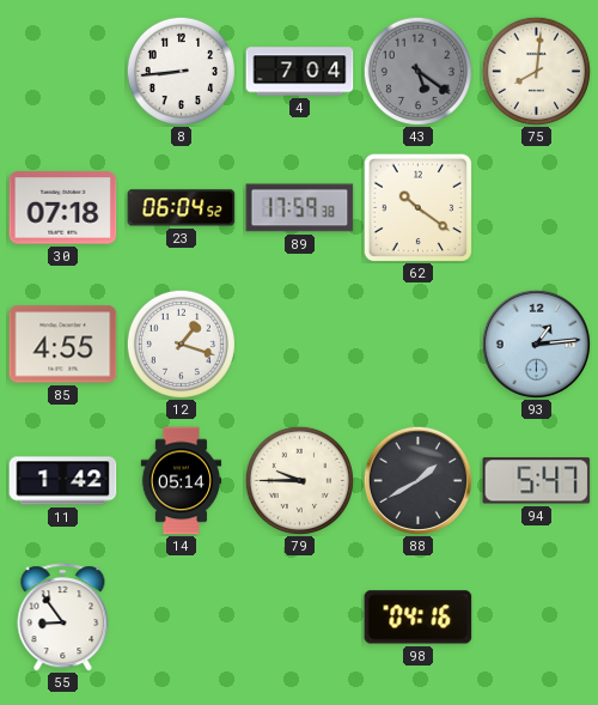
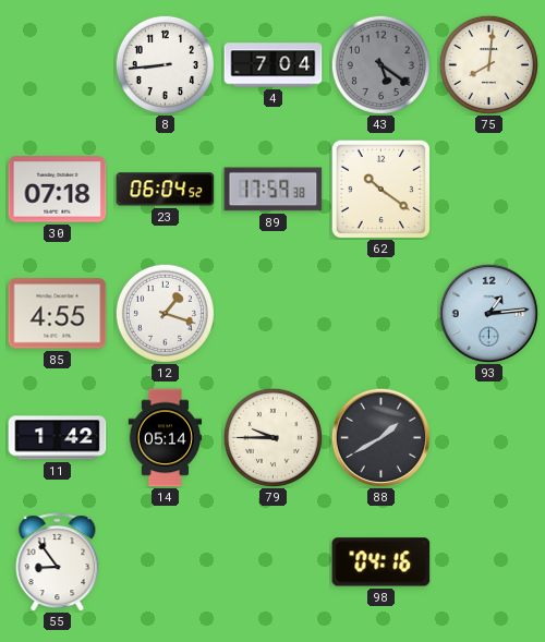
94: 5:47 -> none (537, 481)
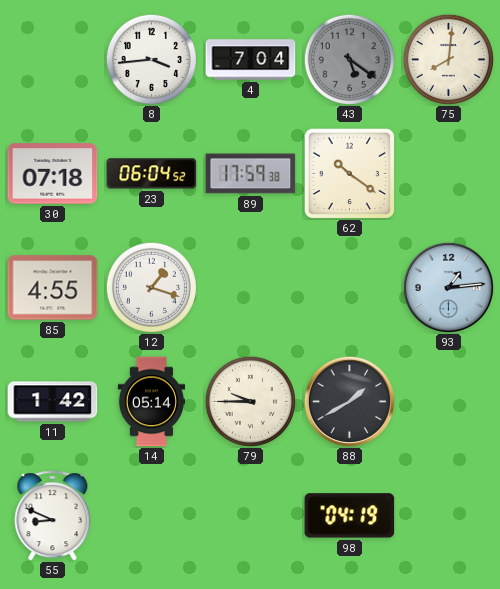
8: 8:44 -> 3:44 (151, 59)
55: 8:54 -> 8:49 (53, 516)
98: 04:16 -> 04:19 (350, 516)
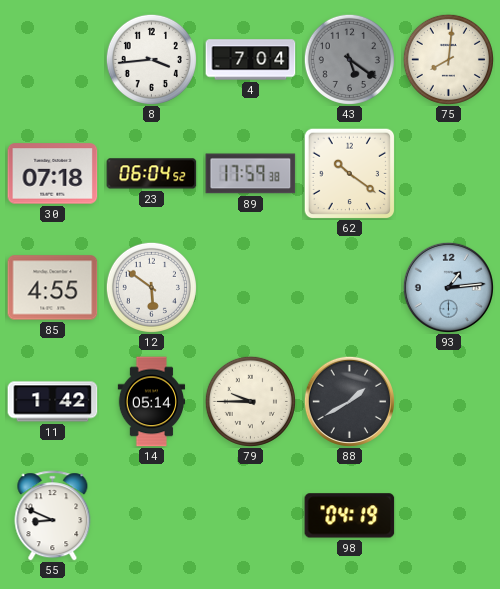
12: 1:18 -> 5:51 (151, 287)
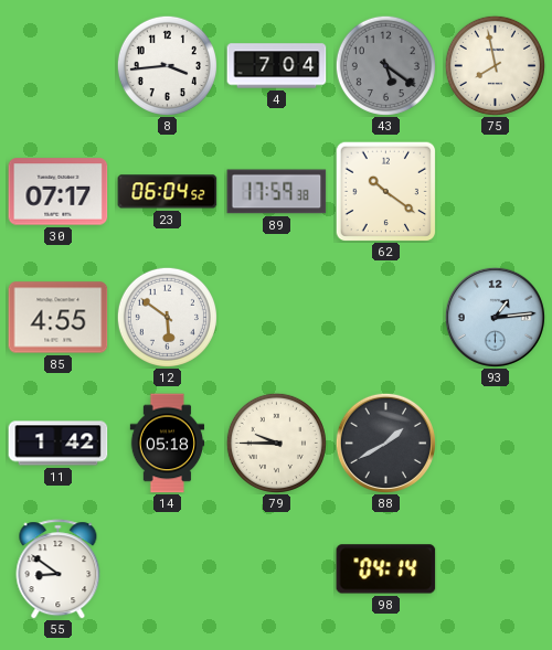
75: 8:01 -> 7:58 (495, 65)
30: 07:18 -> 07:17 (59, 192)
14: 05:14 -> 05:18 (168, 444)
55: 8:49 -> 8:51 (59, 569)
98: 04:19 -> 04:14 (386, 569)
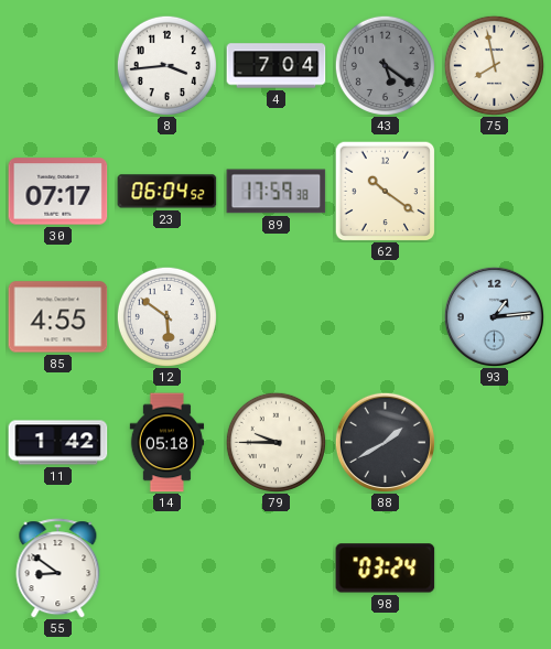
98: 04:14 -> 03:24 (386, 569)
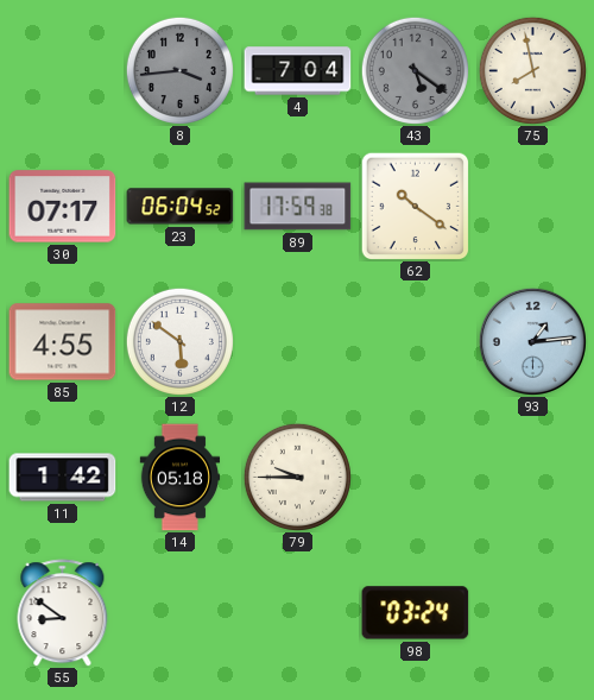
8 dial: white -> grey (179, 70)
88: 1:40 -> none (385, 442)
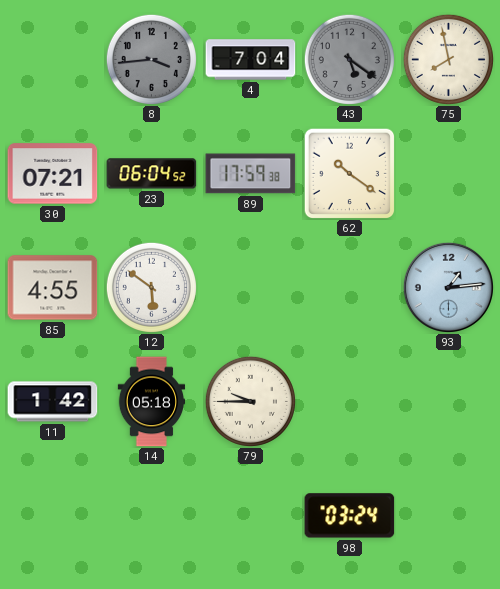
30: 07:17 -> 07:21 (53, 174)
55: 8:51 -> none (63, 613)
